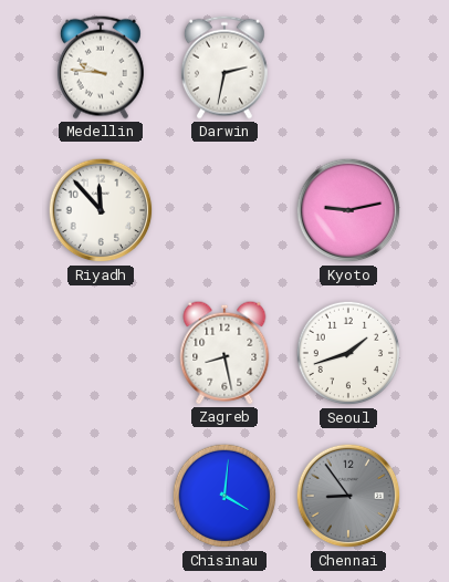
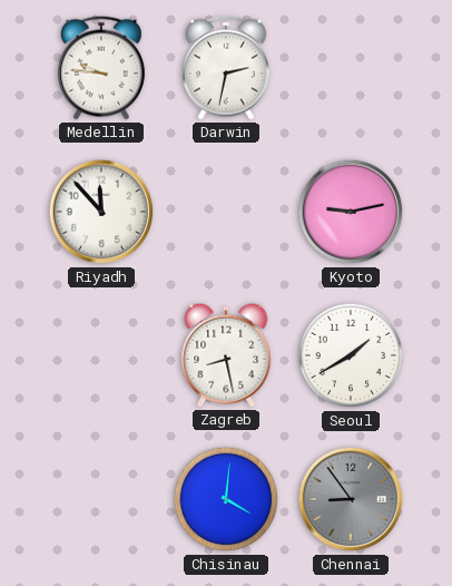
Seoul: 1:42 -> 1:40 (351, 355)
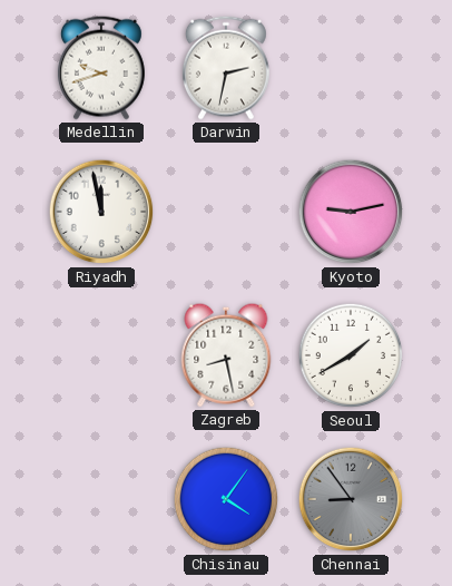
Medellin: 9:46 -> 9:42 (101, 68)
Riyadh: 11:53 -> 11:58 (101, 212)
Chisinau: 4:01 -> 4:06 (226, 499)
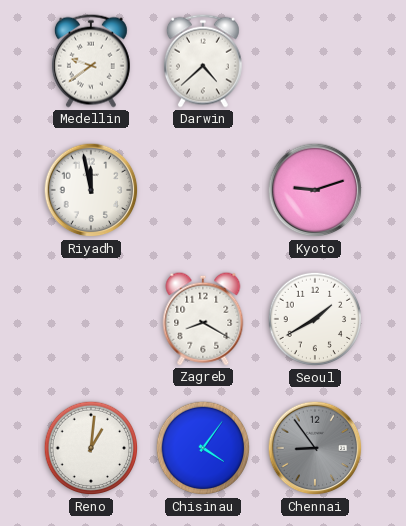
Medellin: 9:42 -> 9:39 (91, 61)
Darwin: 2:32 -> 4:38 (203, 61)
Kyoto: 9:13 -> 9:12 (315, 190)
Zagreb: 8:28 -> 8:20 (203, 319)
Reno: none -> 1:01 (91, 448)
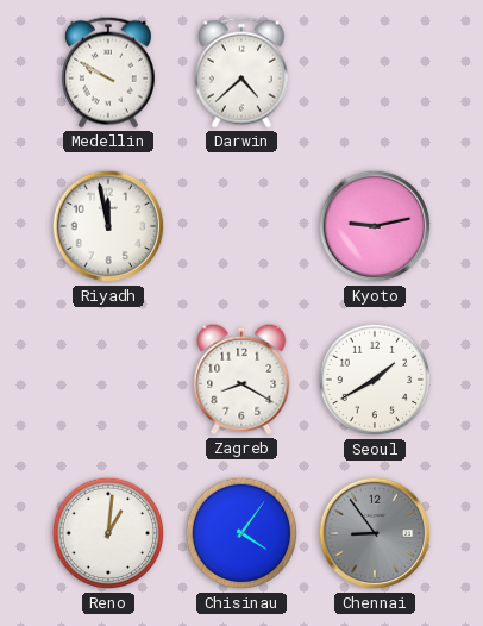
Medellin: 9:39 -> 9:50 (108, 73)
Kyoto: 9:12 -> 9:13 (375, 226)
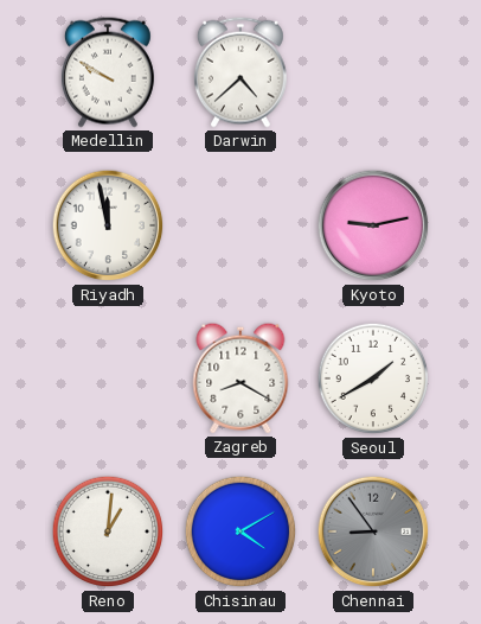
Chisinau: 4:06 -> 4:10 (240, 531)
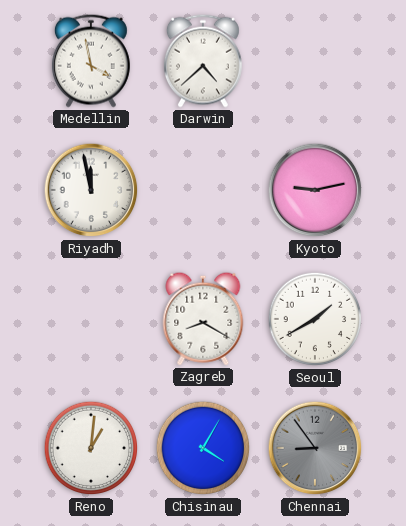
Medellin: 9:50 -> 3:58 (91, 61)
Chisinau: 4:10 -> 4:05 (203, 448)
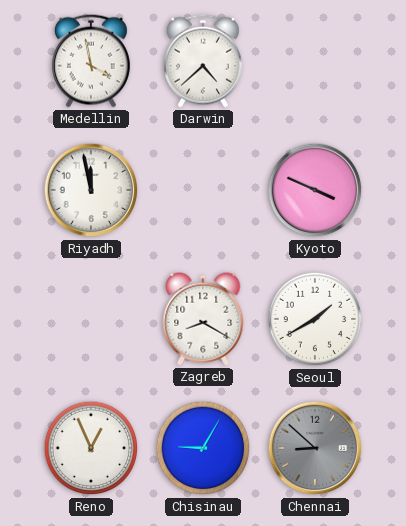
Kyoto: 9:13 -> 3:49 (315, 190)
Reno: 1:01 -> 12:56 (91, 448)
Chisinau: 4:05 -> 9:05 (203, 448)
Chennai: 8:54 -> 8:52 (315, 448)
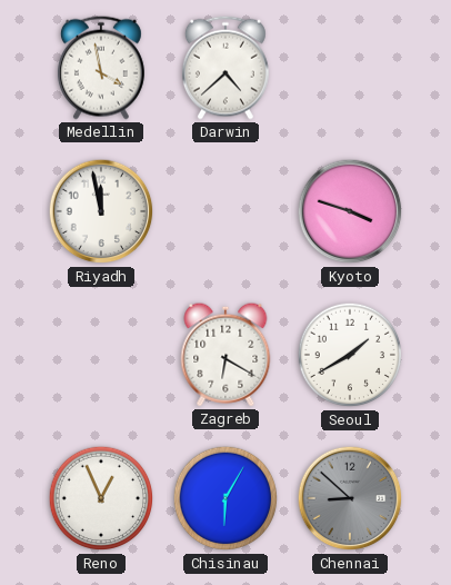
Kyoto: 3:49 -> 3:48 (350, 211)
Zagreb: 8:20 -> 6:20 (225, 355)
Chisinau: 9:05 -> 6:05 (225, 498)
